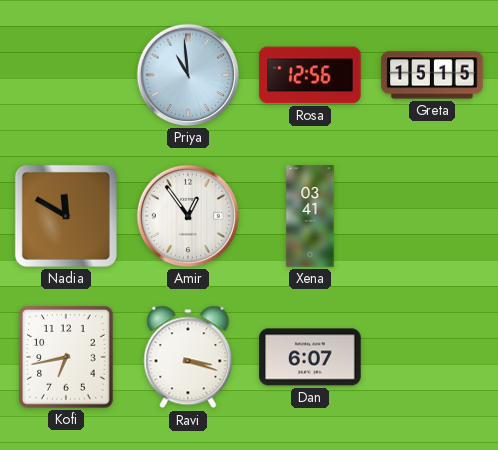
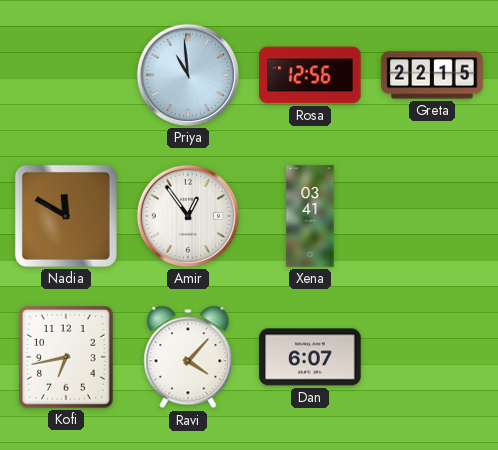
Greta: 15:15 -> 22:15 (432, 75)
Ravi: 3:18 -> 4:07 (188, 357)
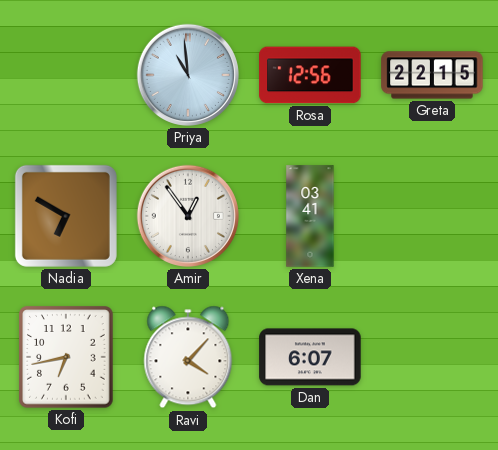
Nadia: 11:50 -> 6:50 (66, 216)
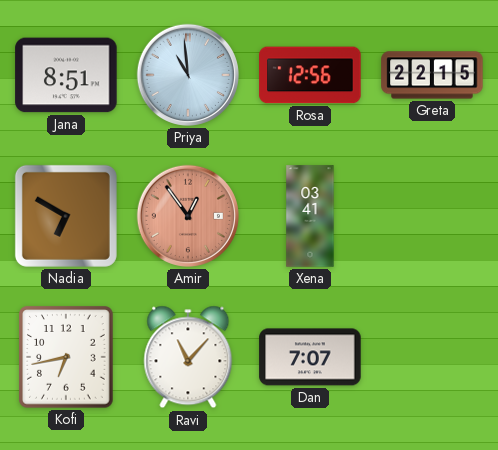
Jana: none -> 8:51 (66, 75)
Amir dial: white -> salmon (188, 216)
Ravi: 4:07 -> 11:07 (188, 357)
Dan: 6:07 -> 7:07 (310, 357)
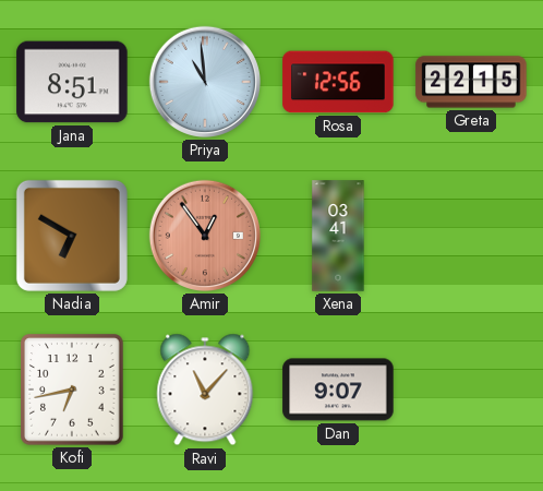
Dan: 7:07 -> 9:07 (338, 390)
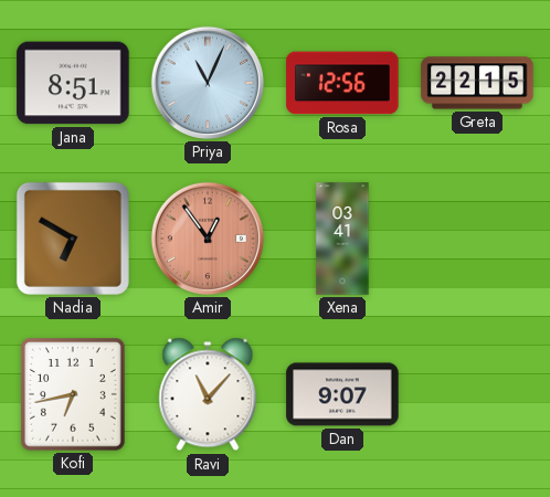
Priya: 10:59 -> 11:04 (208, 83)
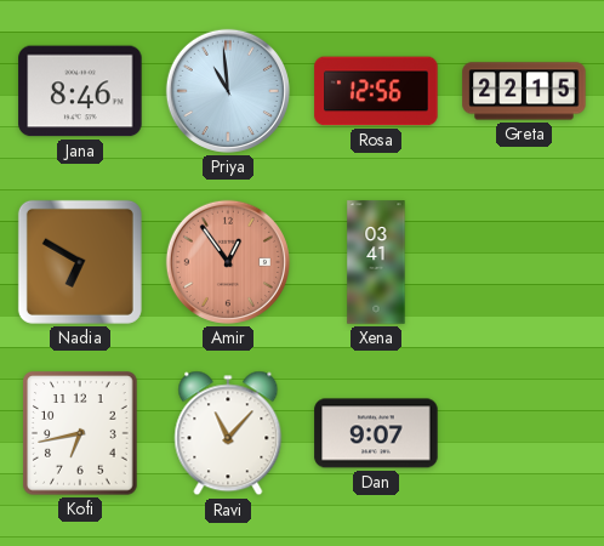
Jana: 8:51 -> 8:46 (80, 91)
Priya: 11:04 -> 10:59 (228, 91)
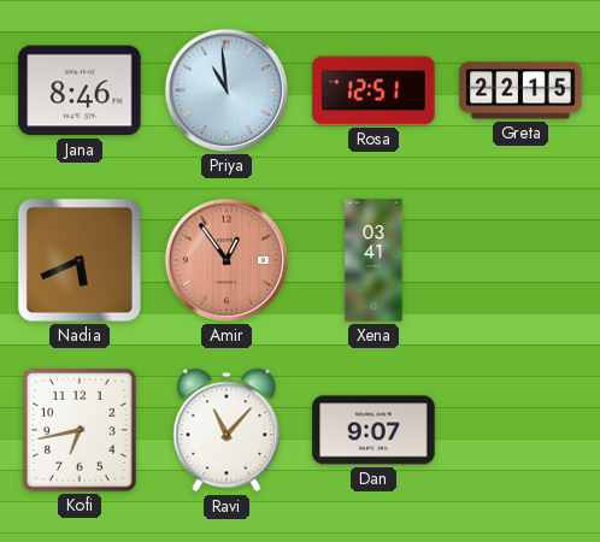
Rosa: 12:56 -> 12:51 (373, 90)
Nadia: 6:50 -> 5:41 (80, 260)
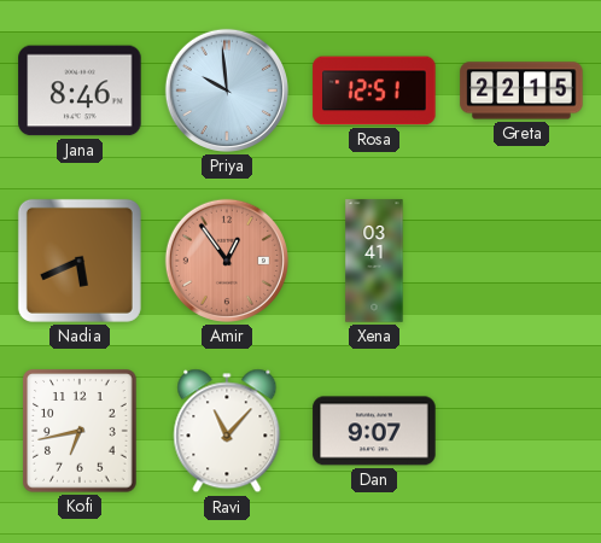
Priya: 10:59 -> 9:59 (227, 91)
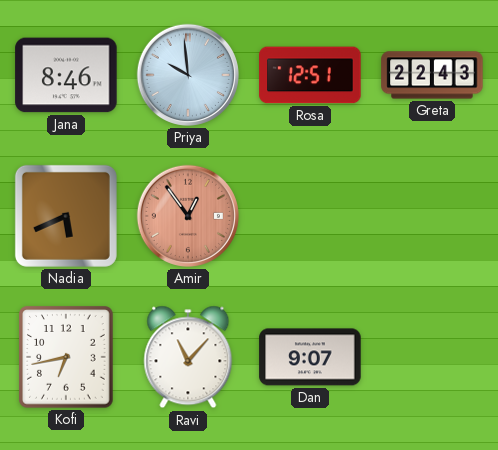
Greta: 22:15 -> 22:43 (432, 75)
Xena: 03:41 -> none (374, 261)
